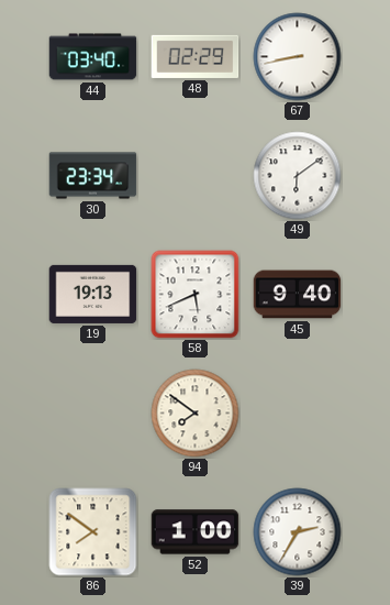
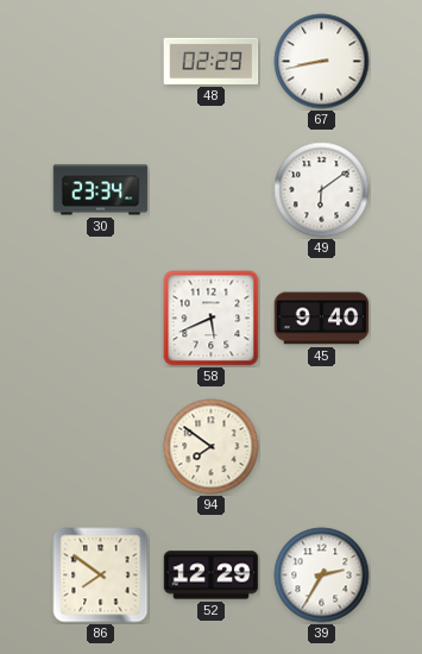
44: 03:40 -> none (93, 57)
19: 19:13 -> none (93, 294)
52: 1:00 -> 12:29 (212, 576)
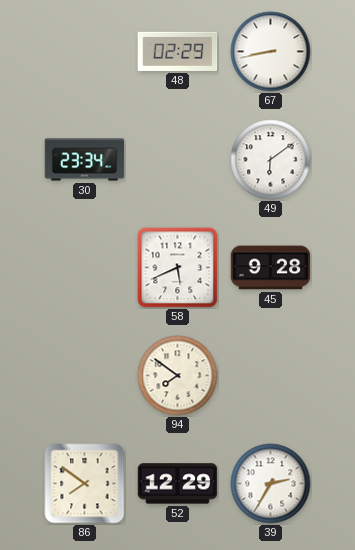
45: 9:40 -> 9:28 (271, 268)
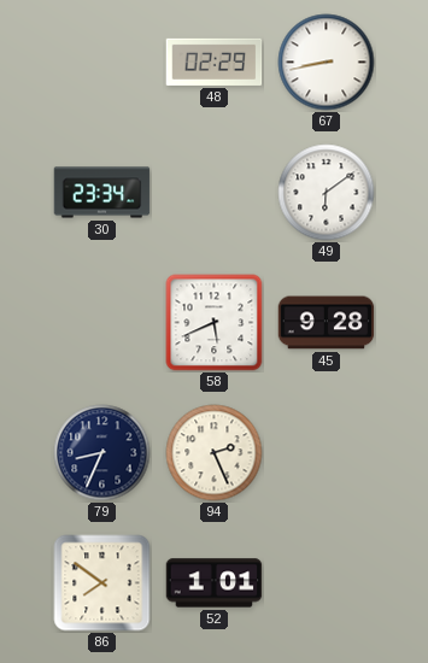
79: none -> 8:34 (102, 453)
94: 7:51 -> 2:26 (215, 453)
52: 12:29 -> 1:01 (215, 583)
39: 2:35 -> none (271, 484)
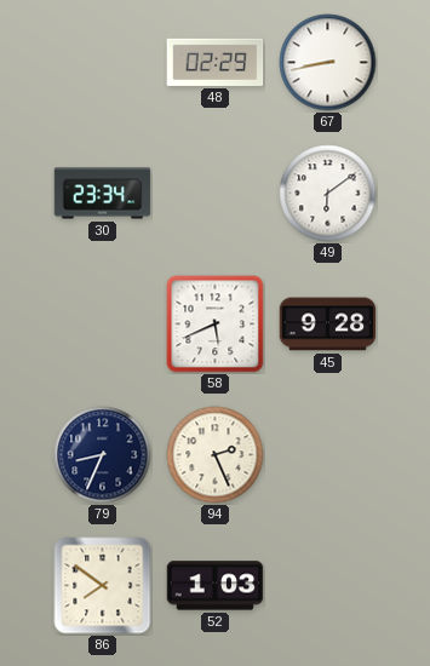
52: 1:01 -> 1:03 (216, 586)
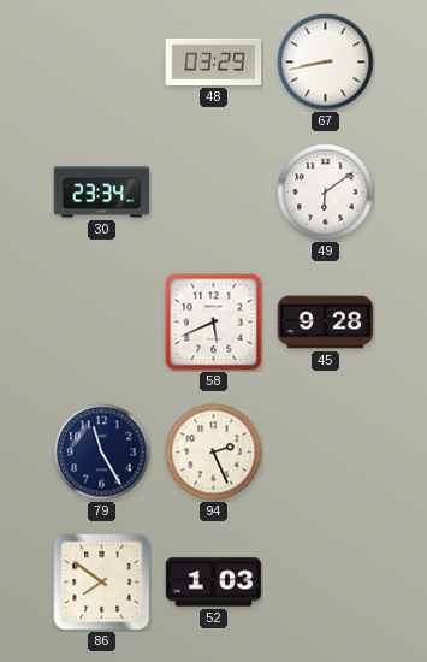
48: 02:29 -> 03:29 (214, 61)
79: 8:34 -> 11:25 (102, 453)
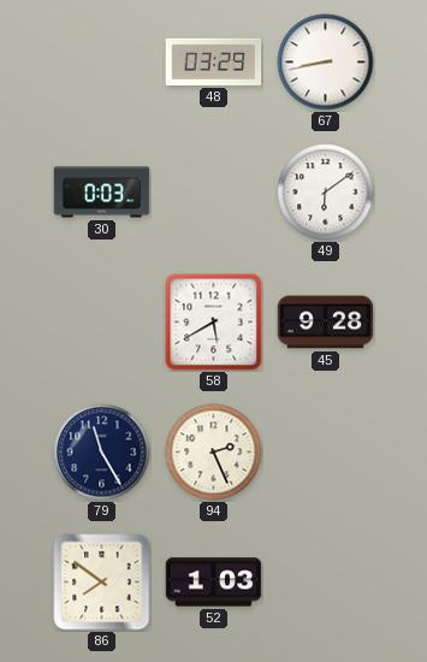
30: 23:34 -> 0:03 (102, 193)
58: 5:41 -> 5:40 (214, 323)
